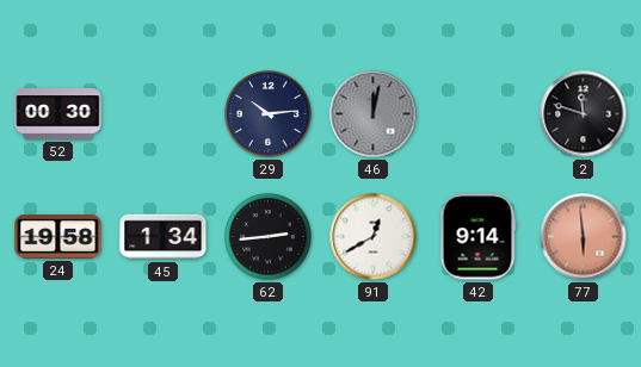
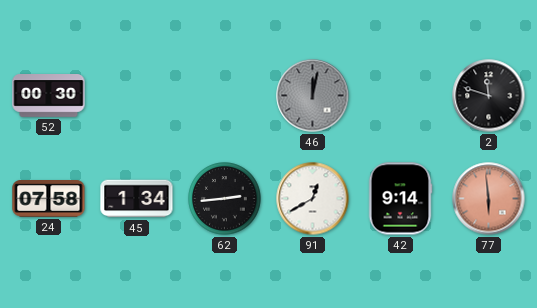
29: 10:14 -> none (269, 114)
24: 19:58 -> 07:58 (49, 199)
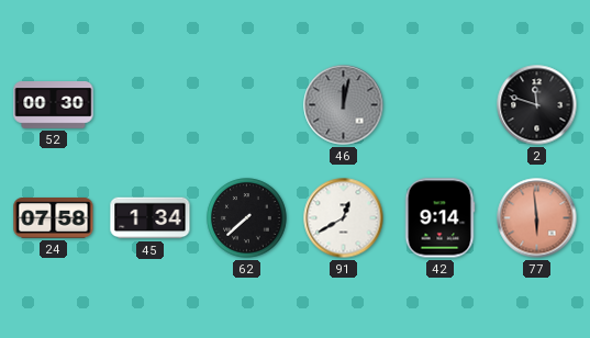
62: 2:44 -> 7:38 (247, 218)
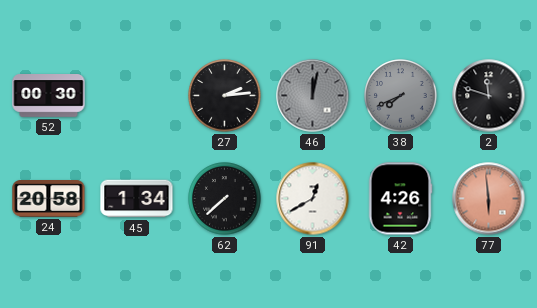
27: none -> 2:14 (225, 96)
38: none -> 7:41 (401, 96)
24: 07:58 -> 20:58 (49, 199)
42: 9:14 -> 4:26 (400, 199)
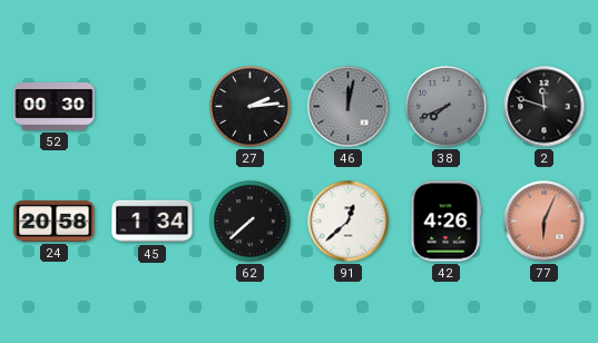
91: 12:40 -> 12:38 (349, 222)
77: 5:59 -> 6:04 (545, 222)
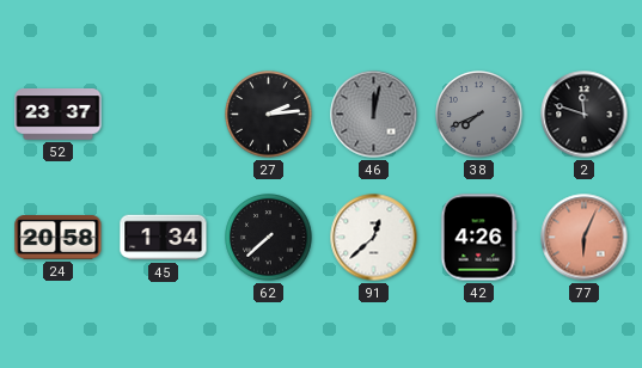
52: 00:30 -> 23:37 (59, 115)
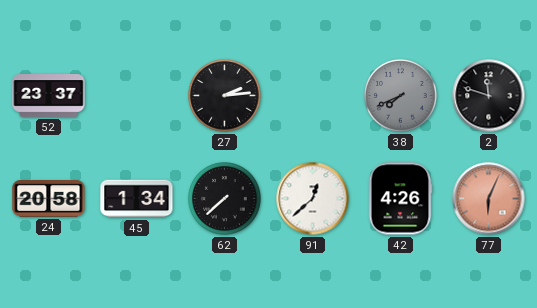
46: 12:02 -> none (374, 115)
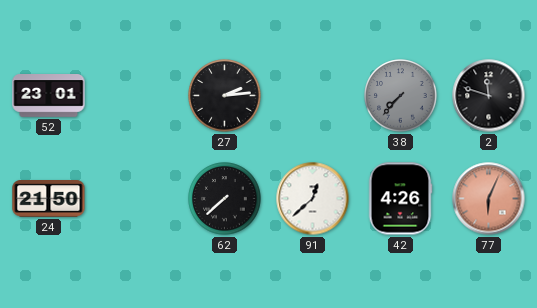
52: 23:37 -> 23:01 (49, 96)
38: 7:41 -> 7:37 (401, 96)
24: 20:58 -> 21:50 (49, 199)
45: 1:34 -> none (137, 199)
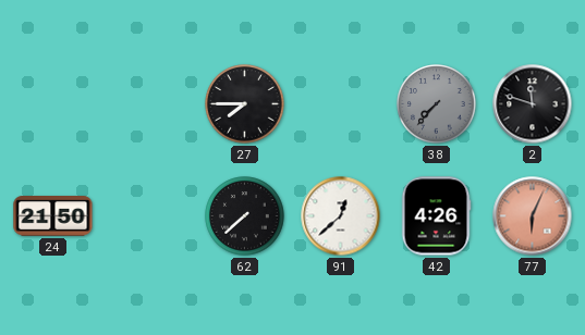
52: 23:01 -> none (49, 96)
27: 2:14 -> 7:45 (245, 104)
